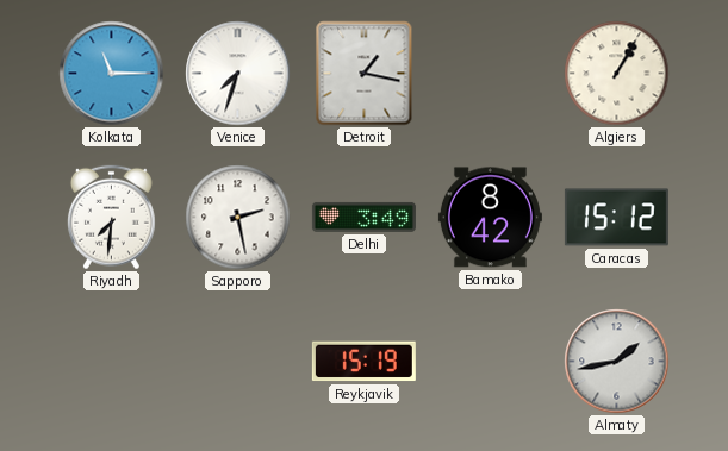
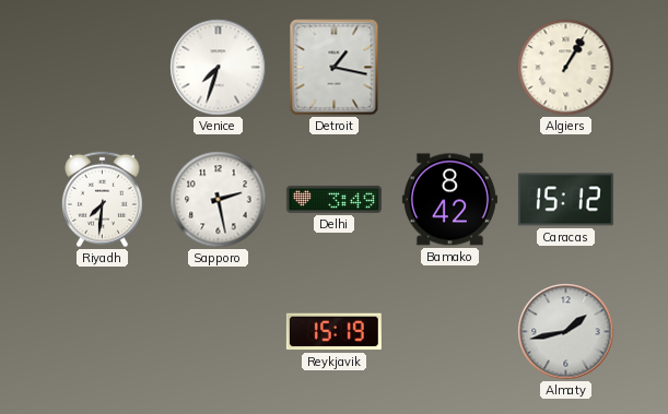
Kolkata: 11:15 -> none (112, 74)
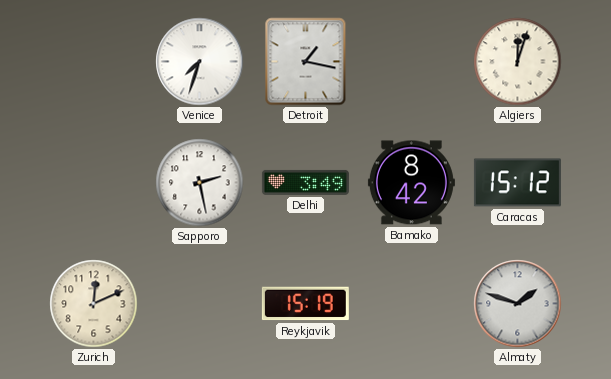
Algiers: 1:05 -> 12:03 (518, 62)
Riyadh: 7:31 -> none (102, 200)
Zurich: none -> 12:11 (94, 304)
Almaty: 1:43 -> 1:48 (518, 304)
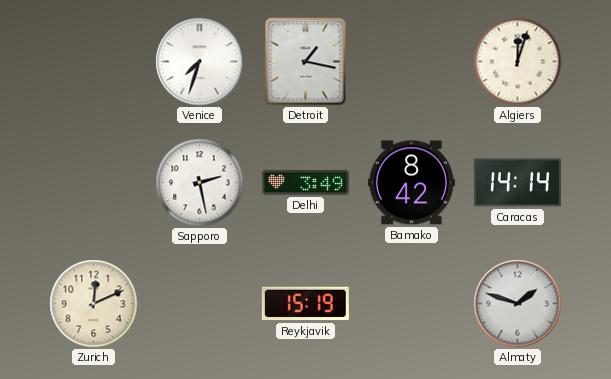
Caracas: 15:12 -> 14:14 (517, 183)
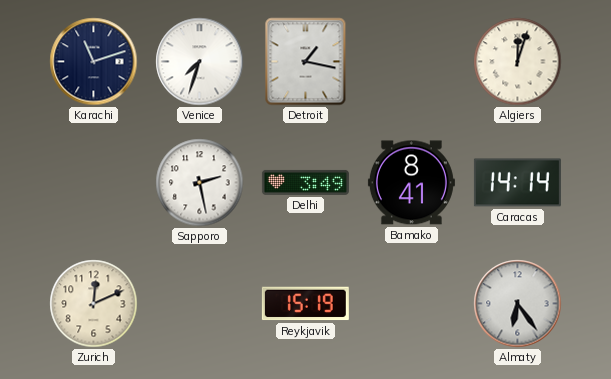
Karachi: none -> 11:12 (94, 62)
Bamako: 8:42 -> 8:41 (411, 183)
Almaty: 1:48 -> 6:24 (518, 304)
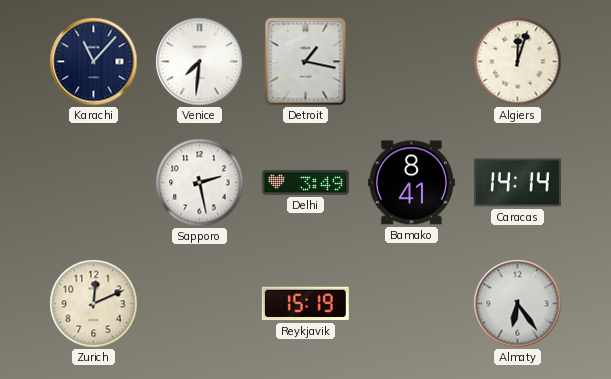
Karachi: 11:12 -> 11:07 (94, 62)
Venice: 7:33 -> 7:31 (200, 62)
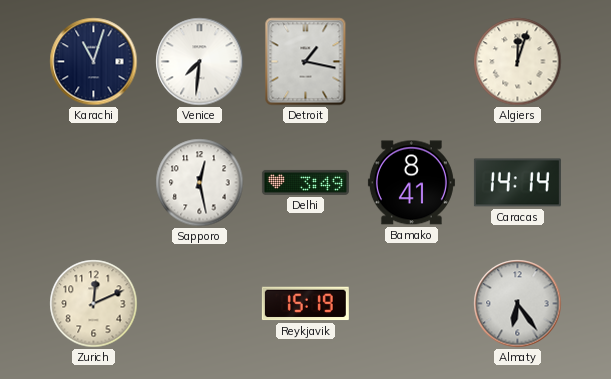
Karachi: 11:07 -> 11:03 (94, 62)
Sapporo: 2:28 -> 12:28 (200, 183)
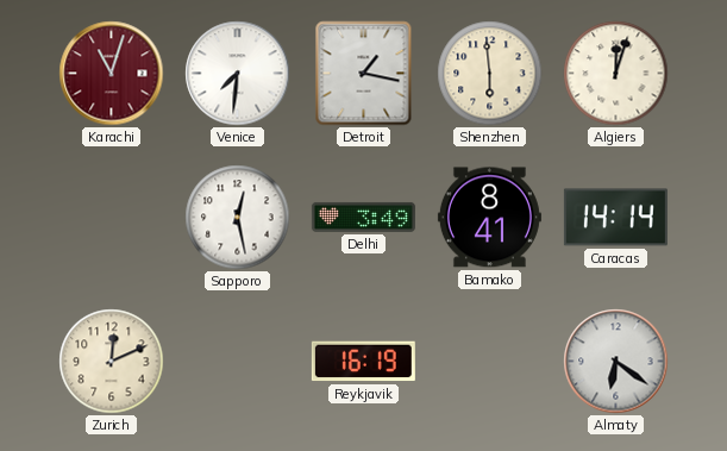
Karachi dial: navy -> burgundy (112, 74)
Shenzhen: none -> 5:59 (490, 74)
Reykjavik: 15:19 -> 16:19 (363, 362)
Almaty: 6:24 -> 6:21 (616, 362)
